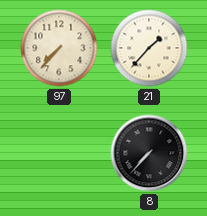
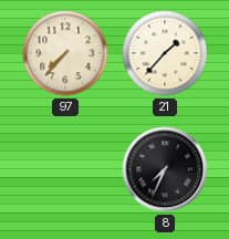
8: 7:37 -> 7:34 (165, 169)
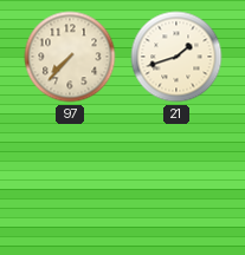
21: 1:37 -> 1:42 (176, 57)
8: 7:34 -> none (165, 169)
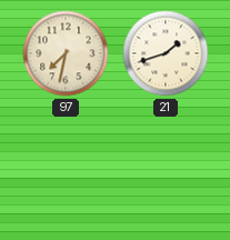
97: 7:37 -> 7:32 (66, 53)
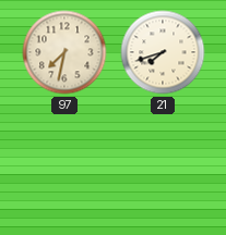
21: 1:42 -> 7:42 (163, 52)
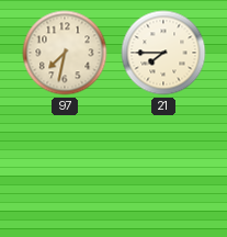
21: 7:42 -> 7:45 (163, 53)
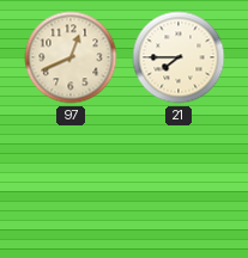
97: 7:32 -> 12:41 (71, 57)
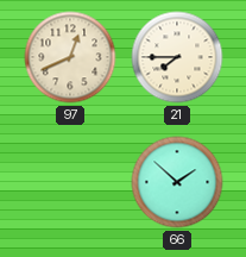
66: none -> 1:52 (177, 182)
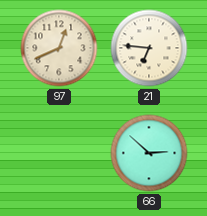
21: 7:45 -> 6:46 (149, 48)
66: 1:52 -> 2:52 (149, 153)
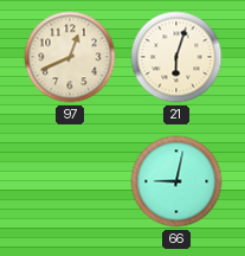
21: 6:46 -> 6:03 (176, 57)
66: 2:52 -> 9:02 (176, 181)
